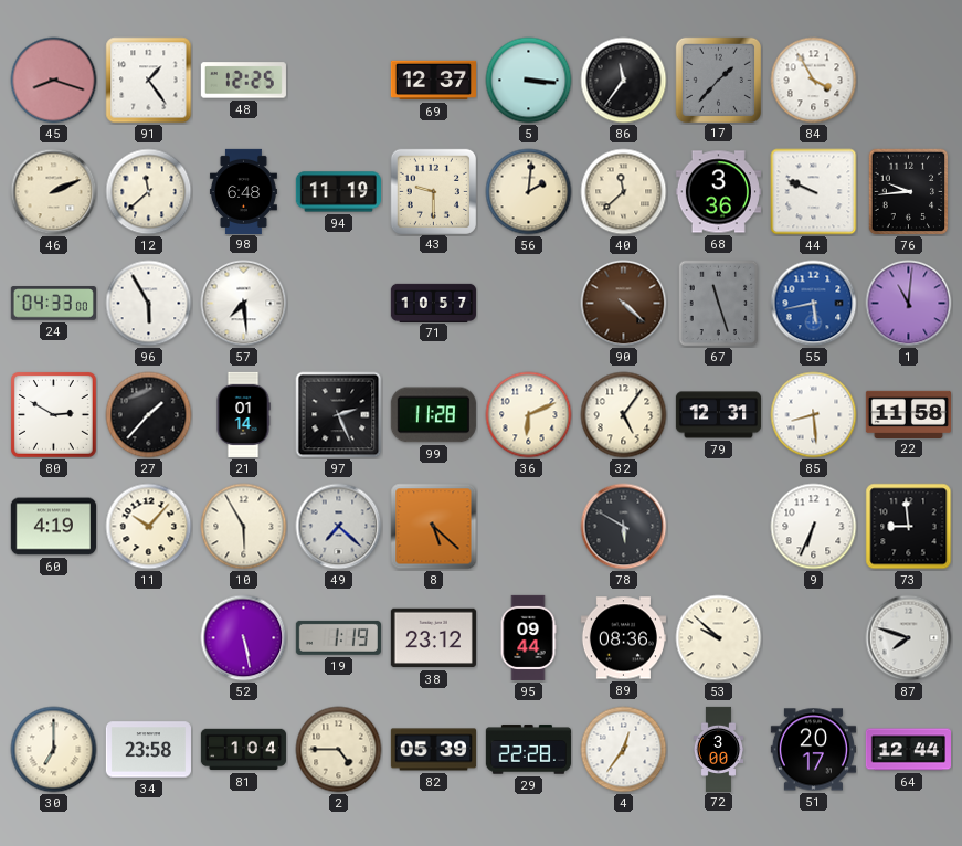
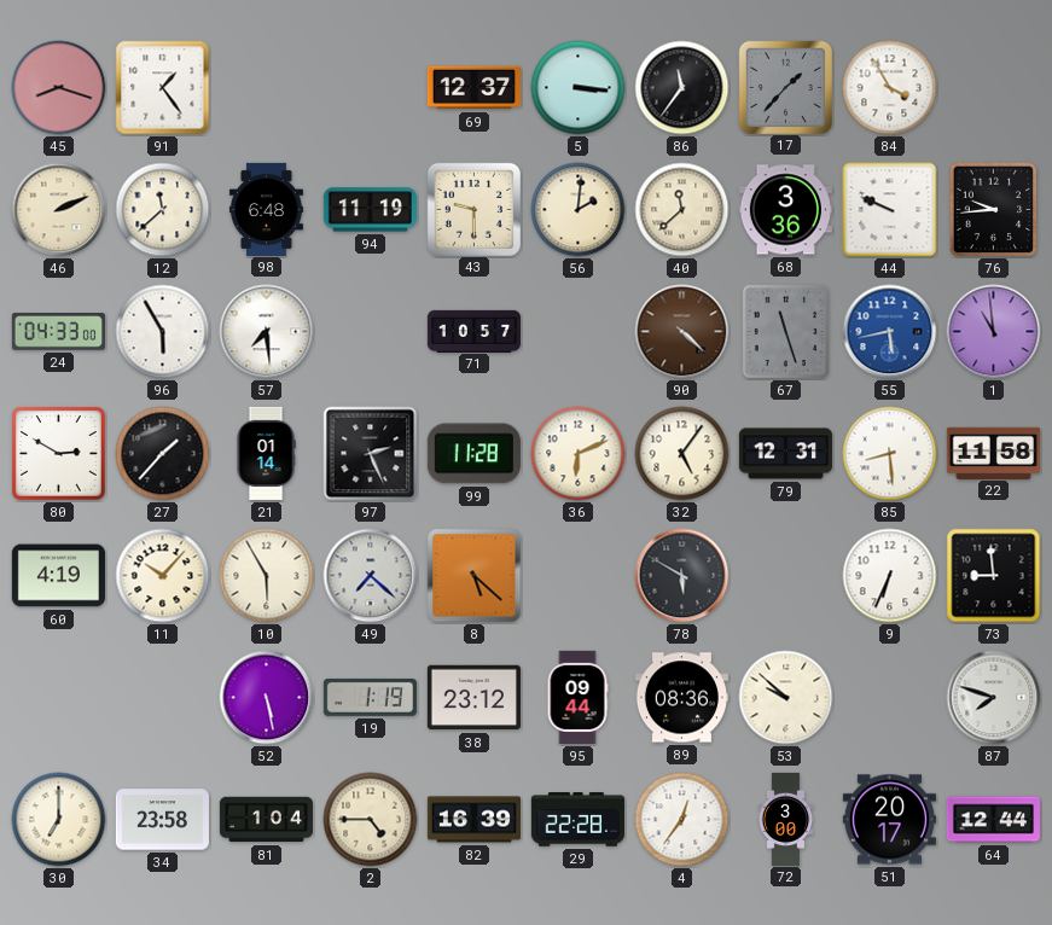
48: 12:25 -> none (243, 81)
1: 11:01 -> 10:59 (994, 332)
82: 05:39 -> 16:39 (473, 820)
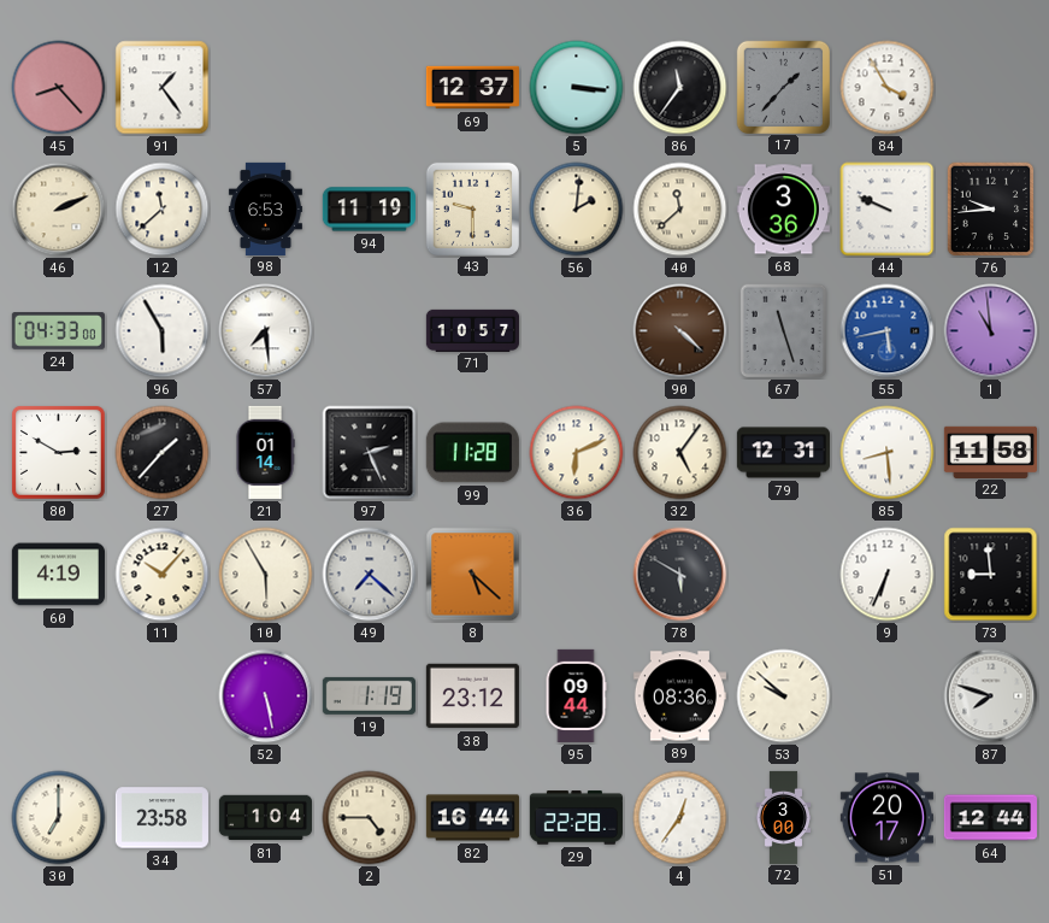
45: 8:18 -> 8:23 (59, 88)
98: 6:48 -> 6:53 (265, 208)
82: 16:39 -> 16:44 (472, 818)
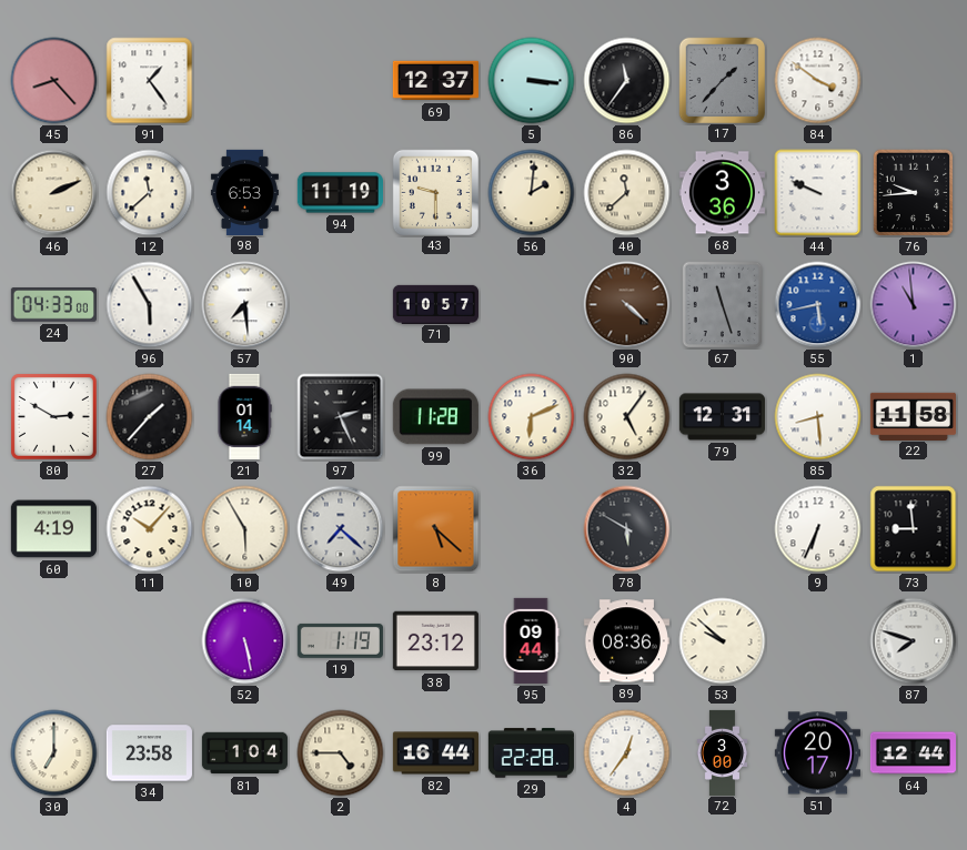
84: 3:55 -> 3:51 (818, 81)
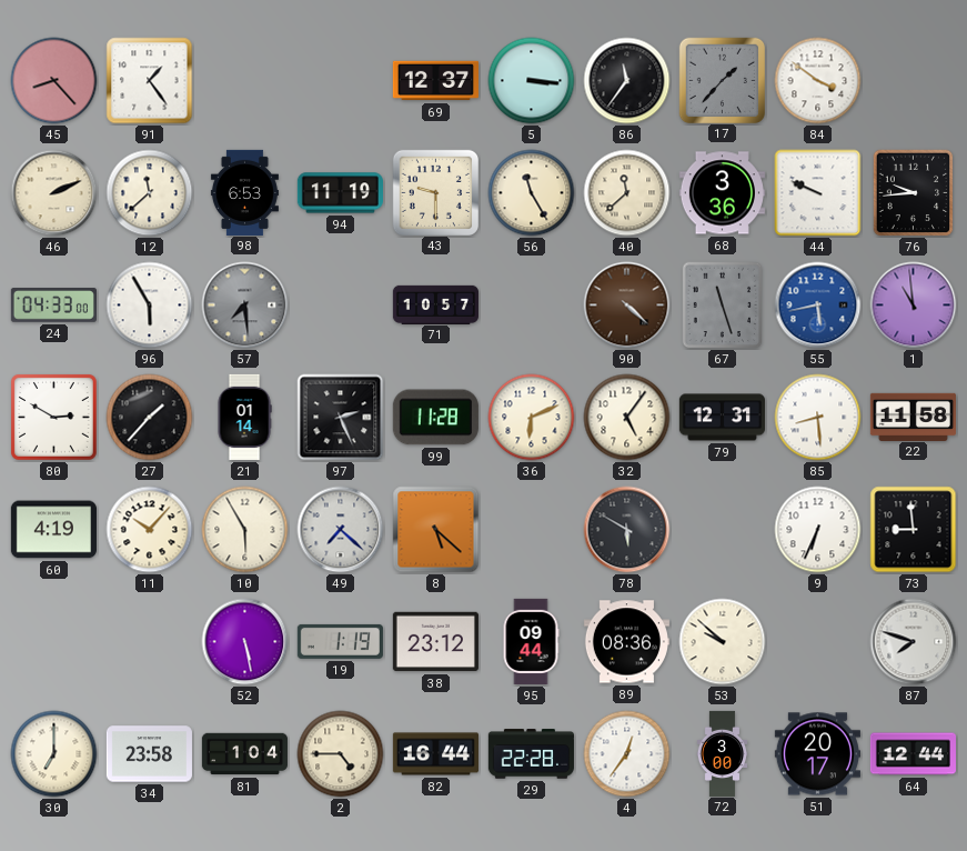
56: 2:01 -> 11:25 (532, 193)
57 dial: white -> grey (245, 306)
